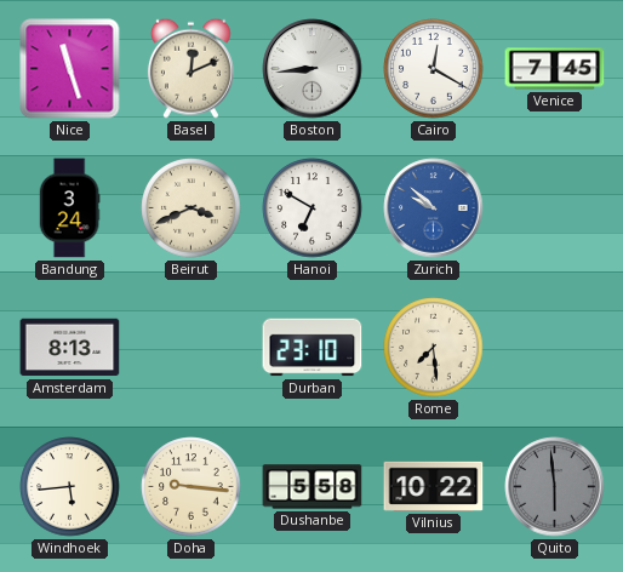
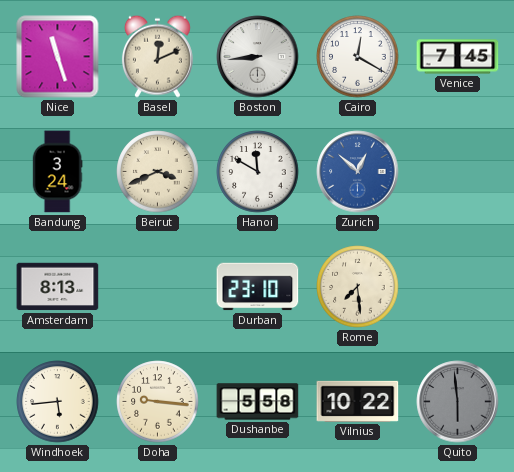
Hanoi: 6:50 -> 11:50 (258, 172)
Zurich: 9:52 -> 12:52 (358, 172)
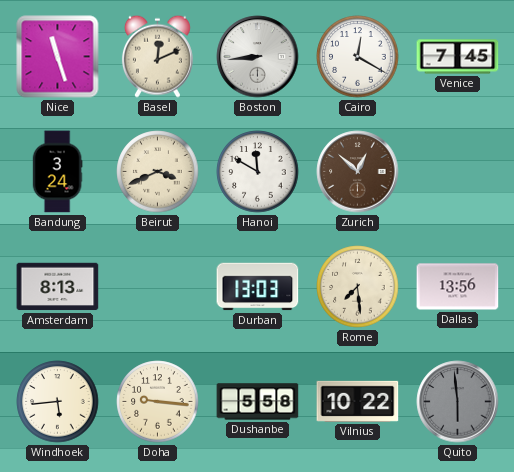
Zurich dial: blue -> brown (358, 172)
Durban: 23:10 -> 13:03 (258, 287)
Dallas: none -> 13:56 (458, 287)
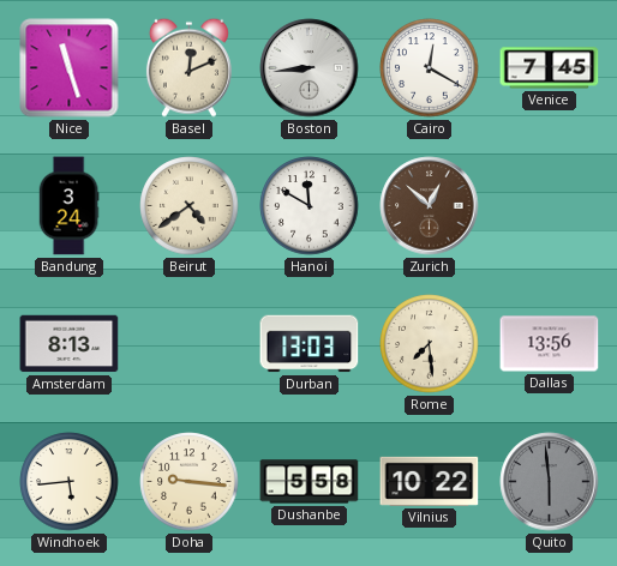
Beirut: 3:41 -> 4:39 (190, 206)
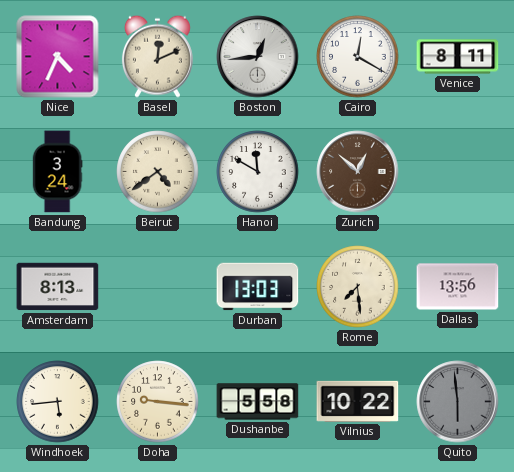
Nice: 11:27 -> 4:34 (58, 57)
Boston: 8:44 -> 12:44 (258, 57)
Venice: 7:45 -> 8:11 (458, 57)
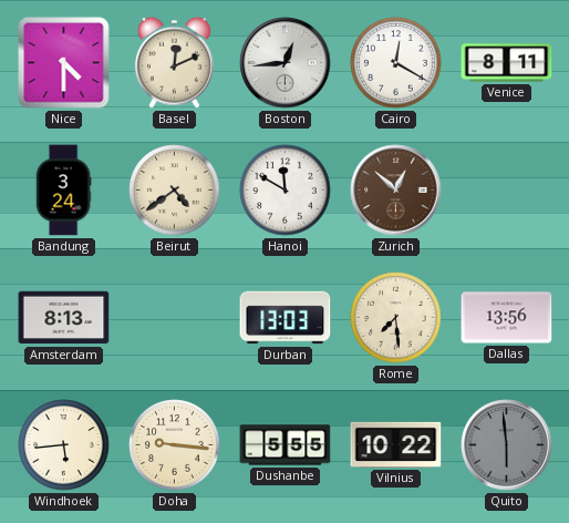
Nice: 4:34 -> 4:30 (64, 63)
Dushanbe: 5:58 -> 5:55 (286, 445)
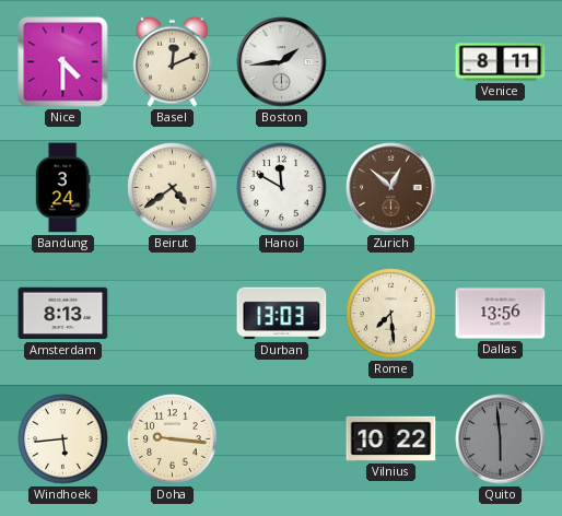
Boston: 12:44 -> 1:44 (282, 62)
Cairo: 12:20 -> none (396, 63)
Dushanbe: 5:55 -> none (286, 445)
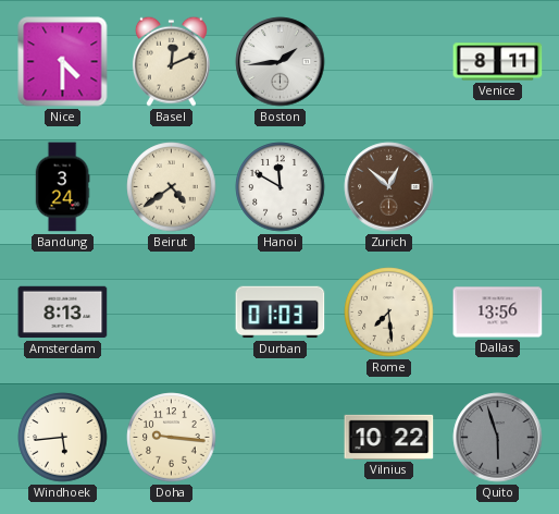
Durban: 13:03 -> 01:03 (281, 313)
Quito: 5:59 -> 5:57 (498, 438)
